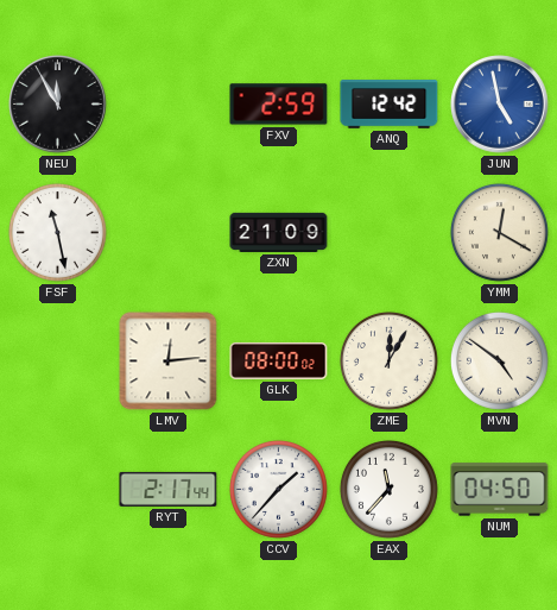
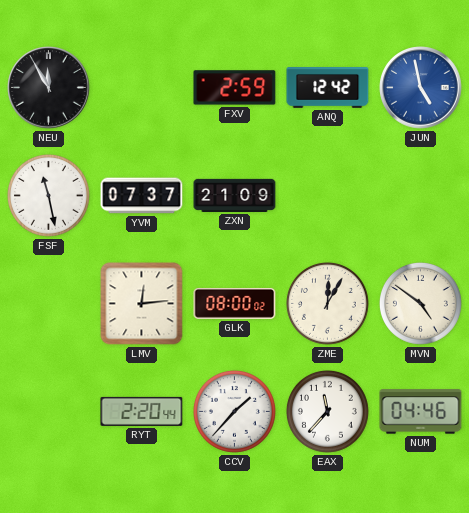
YVM: none -> 07:37 (142, 196)
YMM: 12:20 -> none (499, 232)
RYT: 2:17 -> 2:20 (142, 411)
NUM: 04:50 -> 04:46 (421, 412)
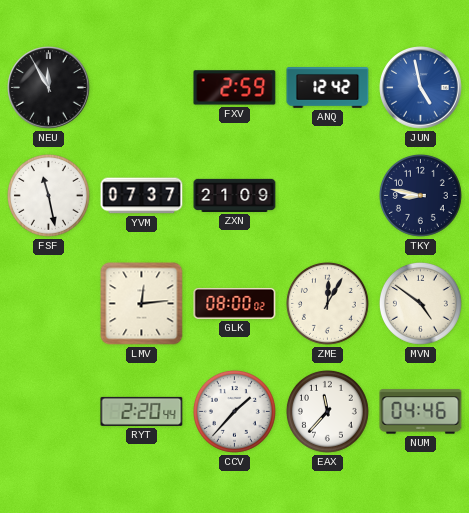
TKY: none -> 8:47 (420, 195)
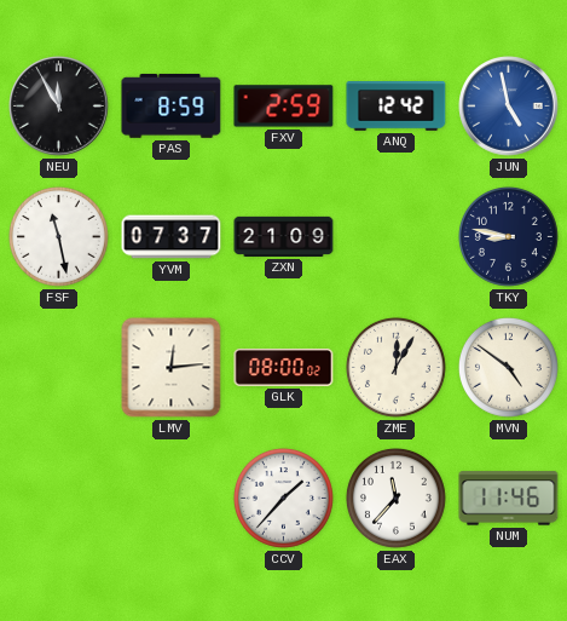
PAS: none -> 8:59 (172, 105)
RYT: 2:20 -> none (142, 411)
NUM: 04:46 -> 11:46 (509, 499)
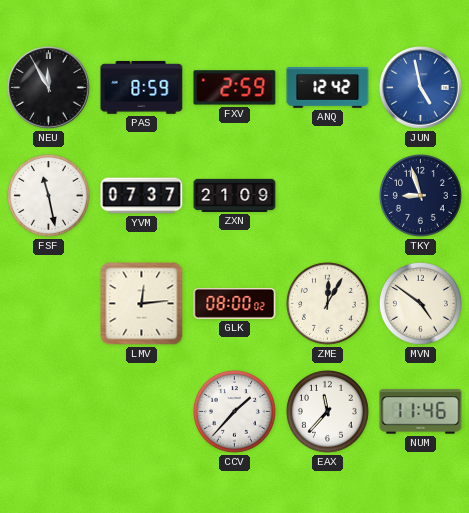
TKY: 8:47 -> 8:57 (420, 195)
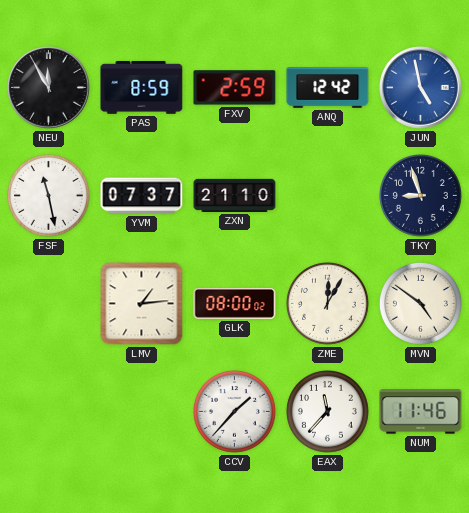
ZXN: 21:09 -> 21:10 (235, 195)
LMV: 12:14 -> 1:14 (142, 304)
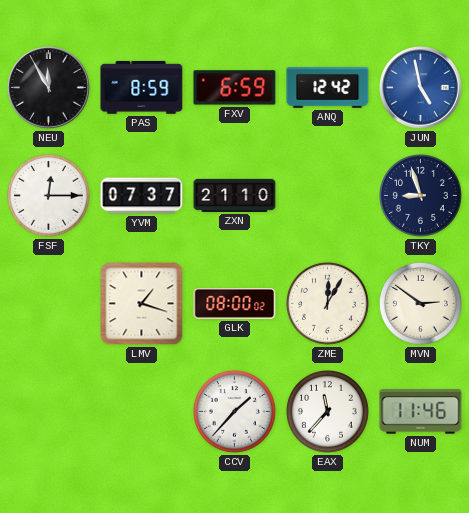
FXV: 2:59 -> 6:59 (235, 88)
FSF: 11:28 -> 12:15 (48, 195)
LMV: 1:14 -> 1:18 (142, 304)
MVN: 4:51 -> 2:51 (420, 303)
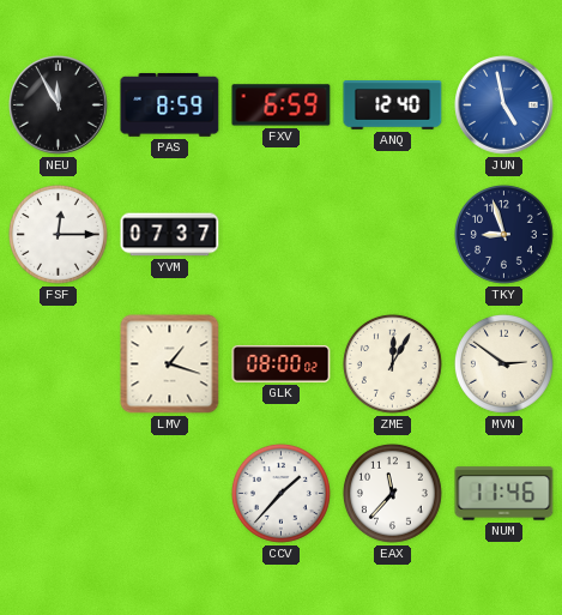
ANQ: 12:42 -> 12:40 (393, 105)
ZXN: 21:10 -> none (235, 195)
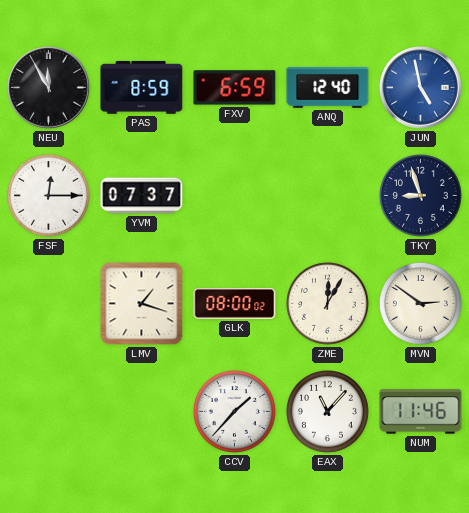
EAX: 11:37 -> 11:07 (327, 411)
